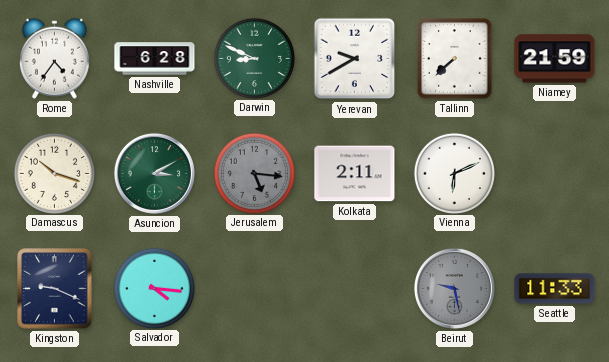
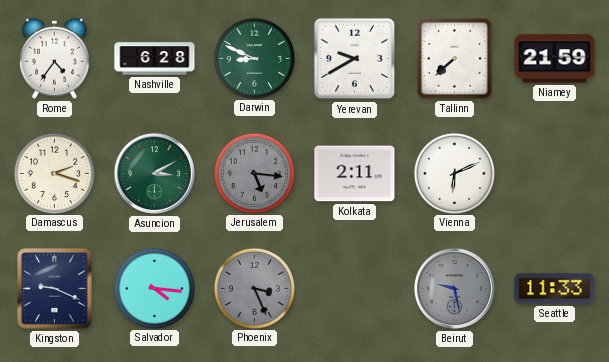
Damascus: 10:18 -> 2:18 (54, 173)
Phoenix: none -> 3:26 (254, 288)
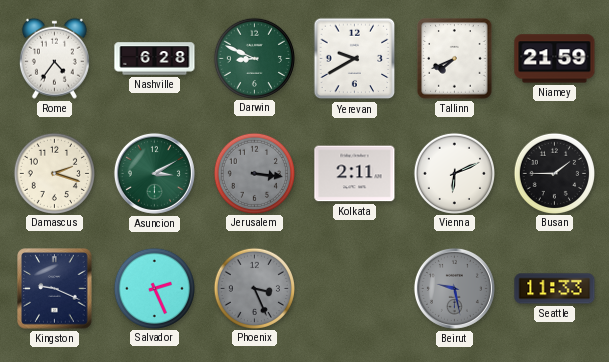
Tallinn: 7:38 -> 7:41 (455, 59)
Jerusalem: 5:16 -> 3:16 (254, 173)
Busan: none -> 1:45 (554, 173)
Salvador: 4:16 -> 2:26 (154, 288)
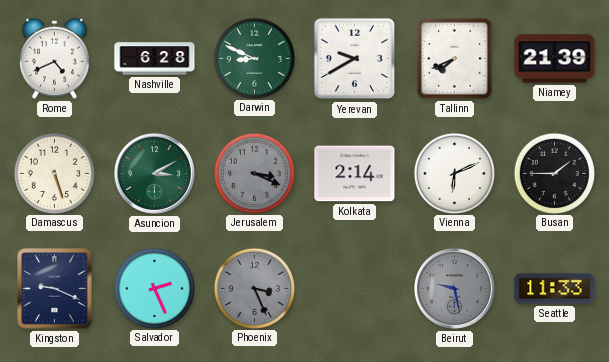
Rome: 4:36 -> 4:41 (54, 58)
Niamey: 21:59 -> 21:39 (555, 59)
Damascus: 2:18 -> 5:27 (54, 173)
Jerusalem: 3:16 -> 3:19 (254, 173)
Kolkata: 2:11 -> 2:14 (355, 174)
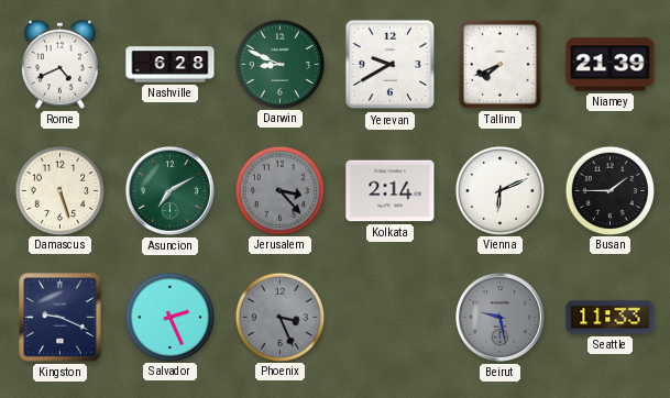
Asuncion: 3:10 -> 7:10 (169, 190)
Jerusalem: 3:19 -> 3:23 (279, 190)
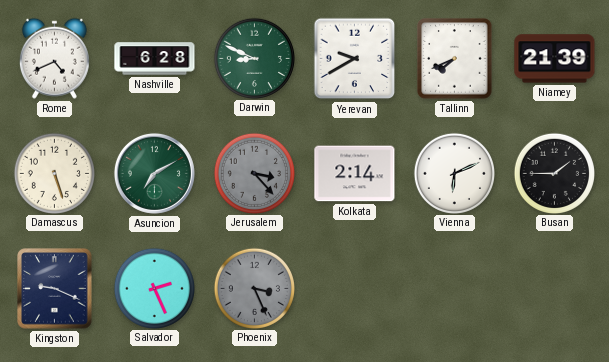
Beirut: 9:28 -> none (499, 317)
Seattle: 11:33 -> none (611, 318)
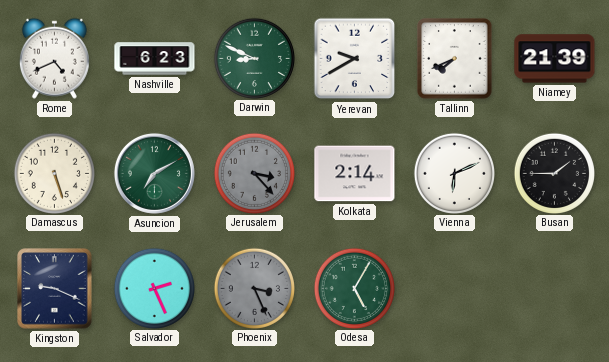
Nashville: 6:28 -> 6:23 (155, 59)
Odesa: none -> 5:05 (354, 288)
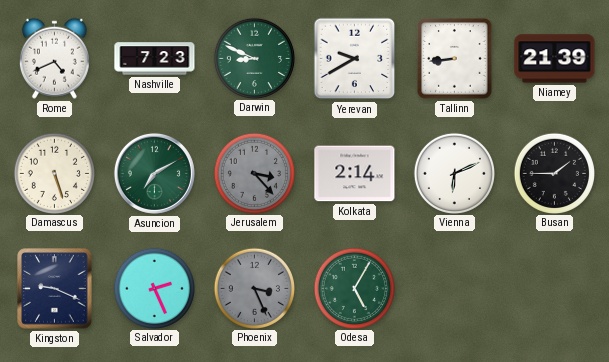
Nashville: 6:23 -> 7:23 (155, 59)
Tallinn: 7:41 -> 8:44 (455, 59)
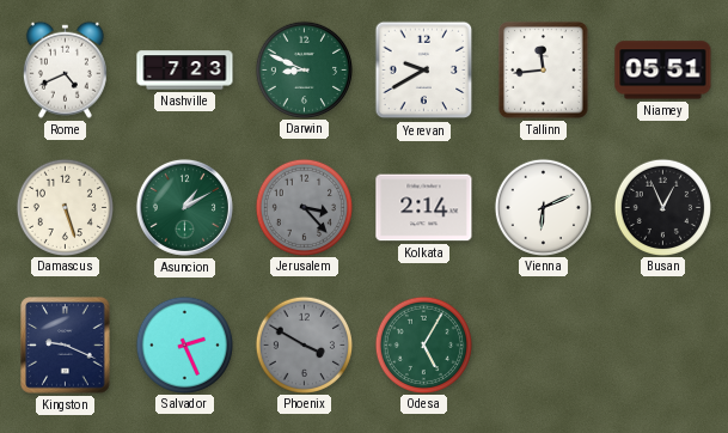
Tallinn: 8:44 -> 11:44 (544, 71)
Niamey: 21:39 -> 05:51 (663, 71)
Asuncion: 7:10 -> 1:10 (184, 207)
Busan: 1:45 -> 12:56 (662, 207)
Phoenix: 3:26 -> 3:50 (304, 344)
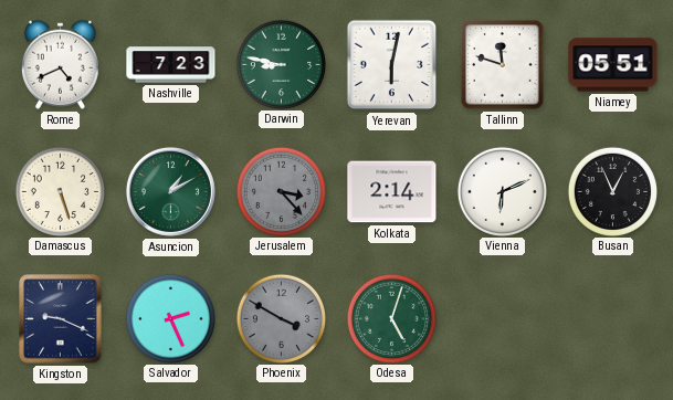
Darwin: 8:49 -> 8:47 (281, 64)
Yerevan: 9:40 -> 6:02 (392, 65)
Tallinn: 11:44 -> 11:48 (503, 65)
Odesa: 5:05 -> 5:03 (391, 318)
